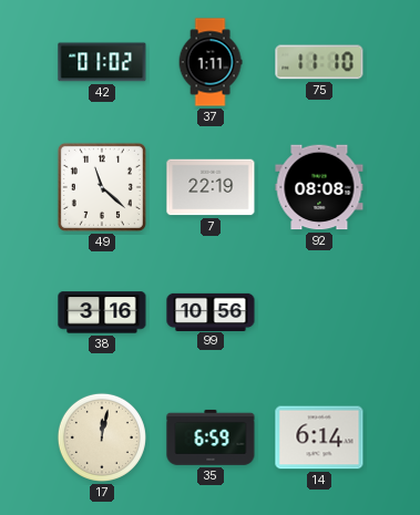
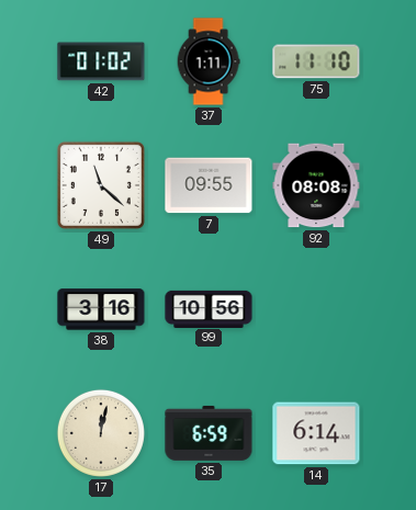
7: 22:19 -> 09:55 (209, 185)
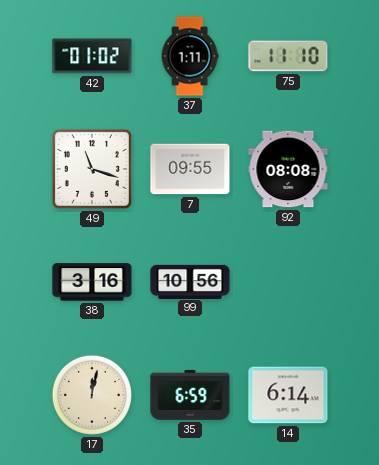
49: 11:22 -> 11:18 (92, 169)
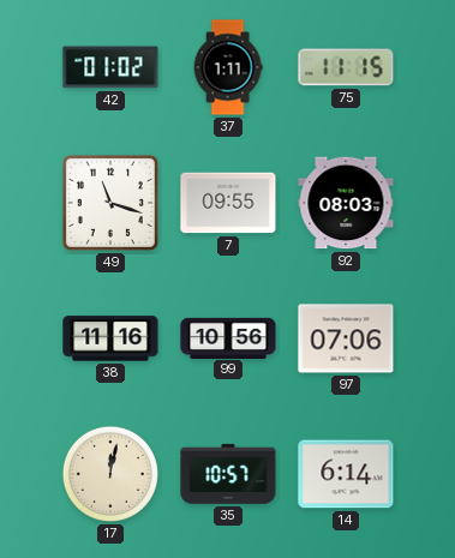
75: 11:10 -> 11:15 (346, 67)
92: 08:08 -> 08:03 (346, 203)
38: 3:16 -> 11:16 (110, 338)
97: none -> 07:06 (346, 338)
35: 6:59 -> 10:57 (228, 474)
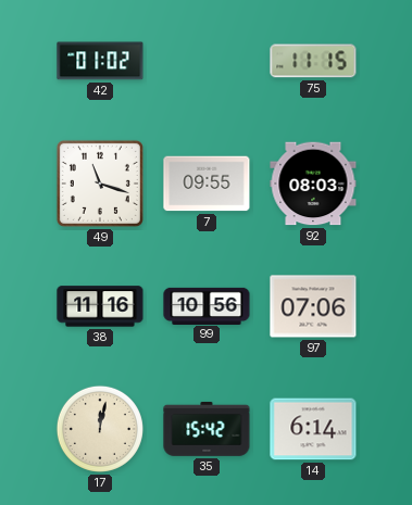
37: 1:11 -> none (228, 67)
35: 10:57 -> 15:42 (207, 429)
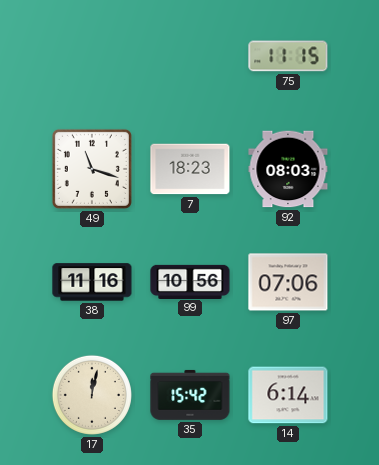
42: 01:02 -> none (100, 61)
7: 09:55 -> 18:23 (190, 169)
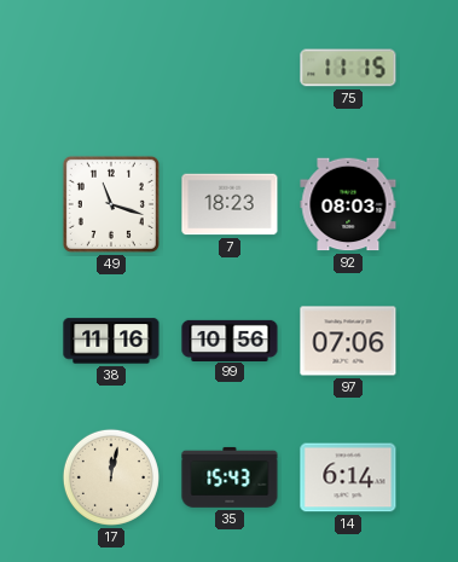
35: 15:42 -> 15:43 (230, 477)
